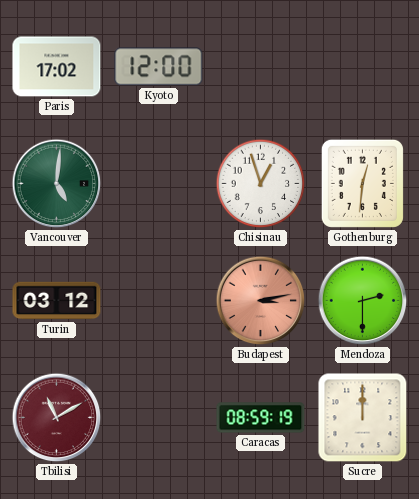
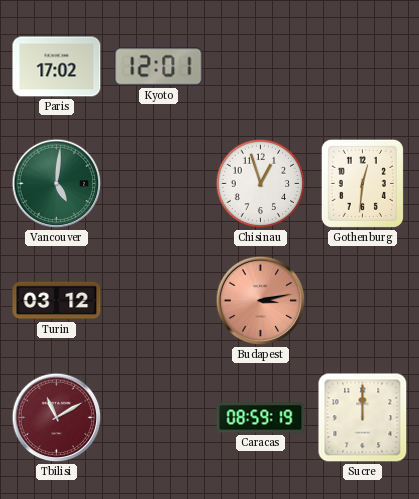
Kyoto: 12:00 -> 12:01 (159, 67)
Mendoza: 2:30 -> none (363, 301)
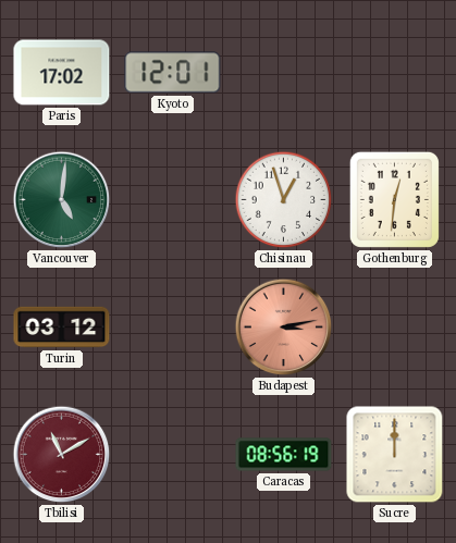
Caracas: 08:59 -> 08:56 (284, 455)
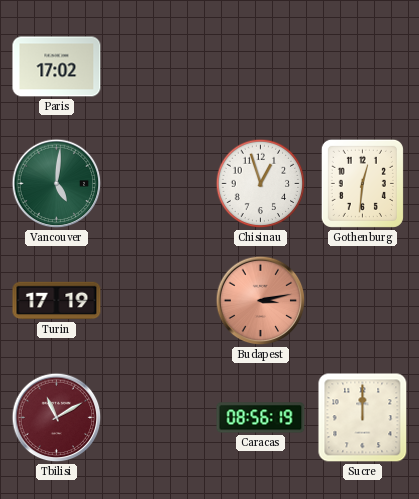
Kyoto: 12:01 -> none (173, 73)
Turin: 03:12 -> 17:19 (57, 301)
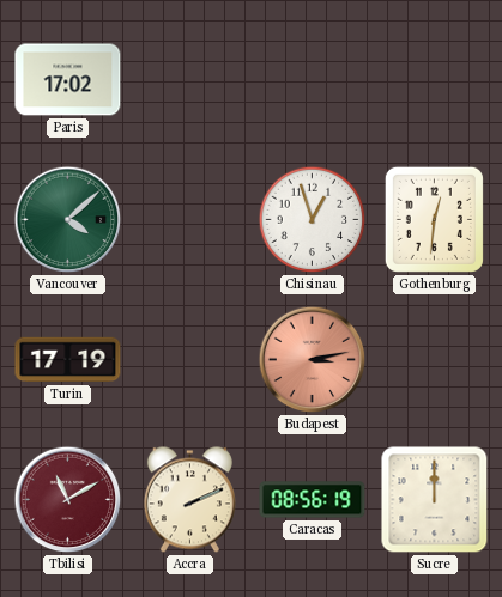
Vancouver: 5:01 -> 4:08 (68, 220)
Accra: none -> 2:11 (189, 500)
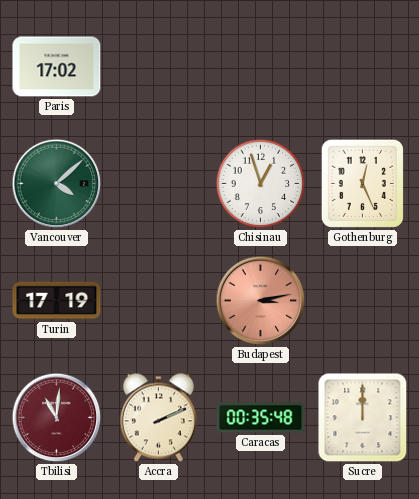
Gothenburg: 12:31 -> 12:26 (362, 183)
Tbilisi: 11:10 -> 11:01 (57, 418)
Caracas: 08:56 -> 00:35 (261, 418)
